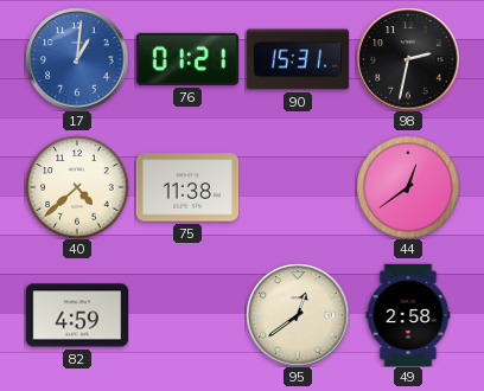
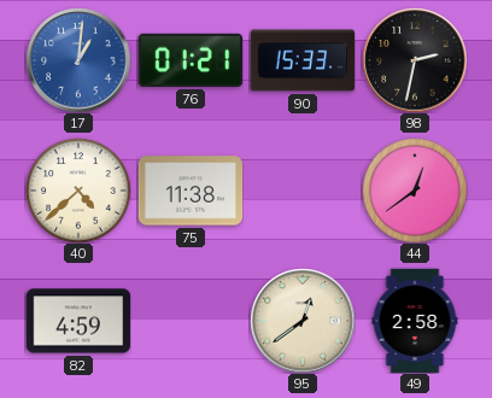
90: 15:31 -> 15:33 (303, 60)
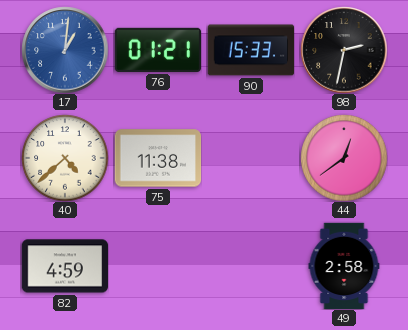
95: 12:39 -> none (303, 321)
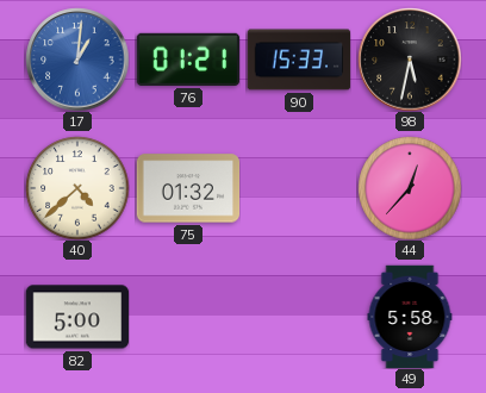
98: 2:32 -> 5:32 (410, 60)
75: 11:38 -> 01:32 (188, 188)
44: 12:39 -> 12:37 (410, 188)
82: 4:59 -> 5:00 (77, 317)
49: 2:58 -> 5:58 (410, 317)
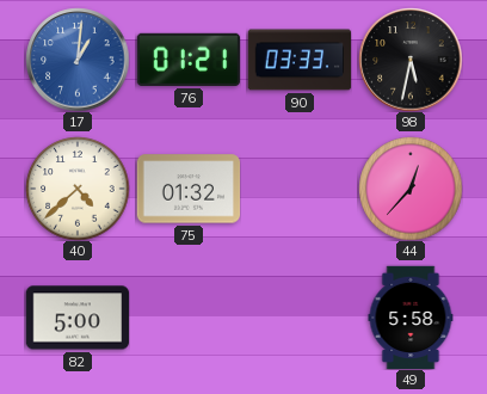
90: 15:33 -> 03:33 (300, 60)
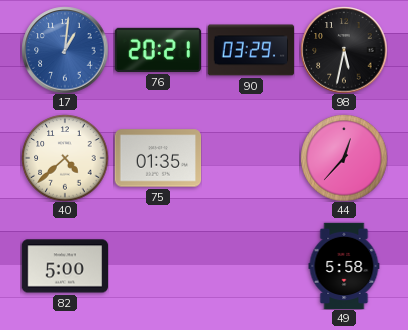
76: 01:21 -> 20:21 (158, 50)
90: 03:33 -> 03:29 (251, 50)
75: 01:32 -> 01:35 (158, 158)
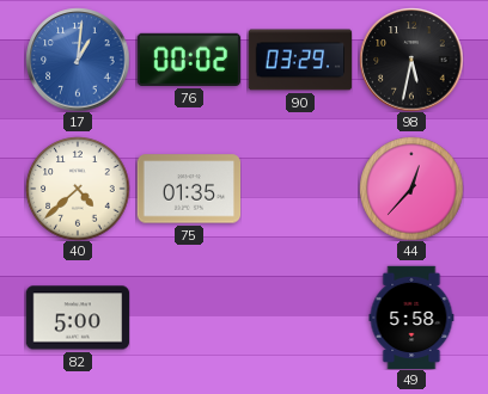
76: 20:21 -> 00:02 (189, 60)
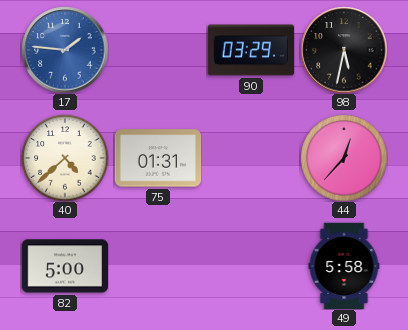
17: 1:01 -> 1:46 (65, 50)
76: 00:02 -> none (189, 60)
75: 01:35 -> 01:31 (158, 158)
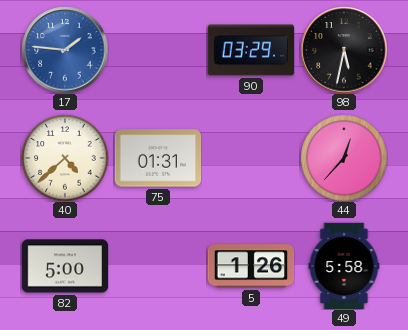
5: none -> 1:26 (251, 266)
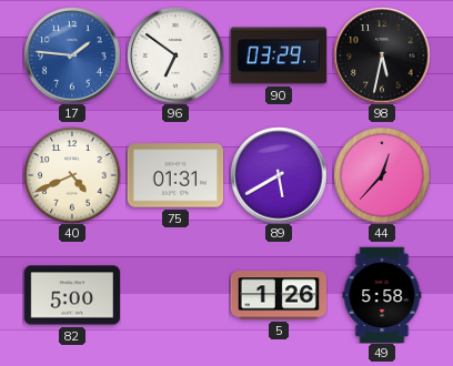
96: none -> 6:51 (175, 55)
40: 4:38 -> 4:41 (72, 175)
89: none -> 5:40 (279, 175)
